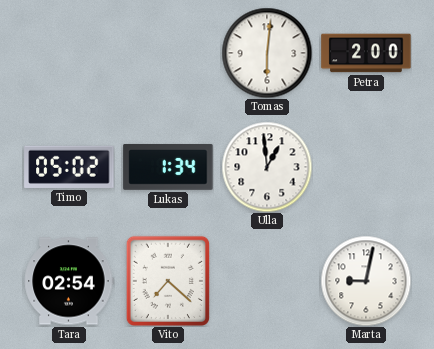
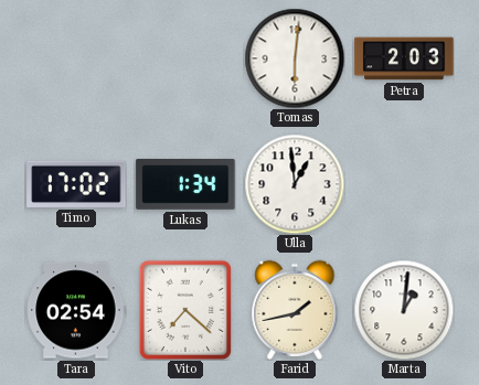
Petra: 2:00 -> 2:03 (404, 58)
Timo: 05:02 -> 17:02 (76, 184)
Farid: none -> 1:43 (295, 310)
Marta: 9:02 -> 1:01 (404, 310)
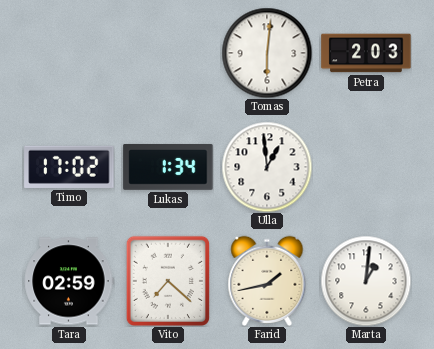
Tara: 02:54 -> 02:59 (69, 281)
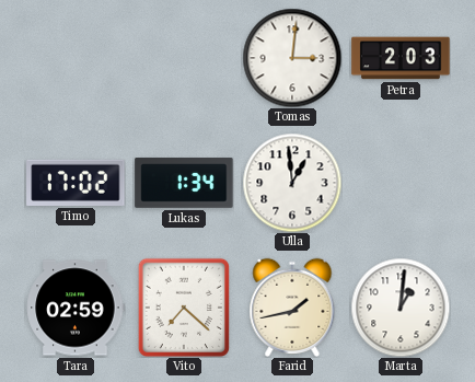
Tomas: 6:01 -> 3:01 (292, 58)
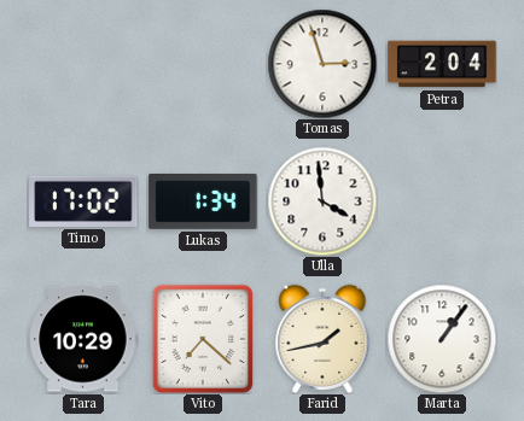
Tomas: 3:01 -> 2:57 (322, 64)
Petra: 2:03 -> 2:04 (442, 64)
Ulla: 12:59 -> 3:59 (322, 201)
Tara: 02:59 -> 10:29 (83, 339)
Marta: 1:01 -> 1:06 (442, 339)
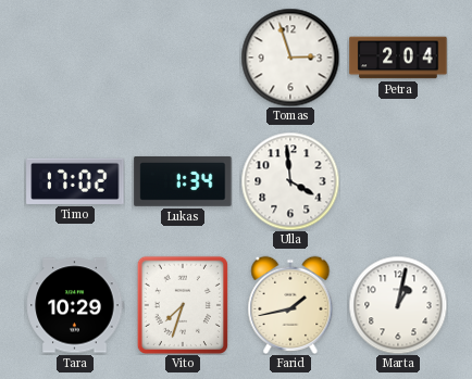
Vito: 7:22 -> 7:33 (183, 305)
Marta: 1:06 -> 1:02 (398, 305)
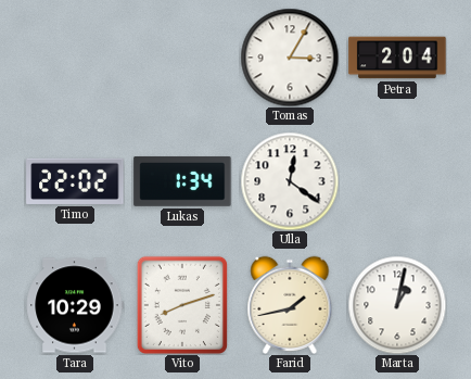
Tomas: 2:57 -> 3:05 (290, 58)
Timo: 17:02 -> 22:02 (75, 181)
Ulla: 3:59 -> 12:21 (290, 181)
Vito: 7:33 -> 8:12 (182, 305)
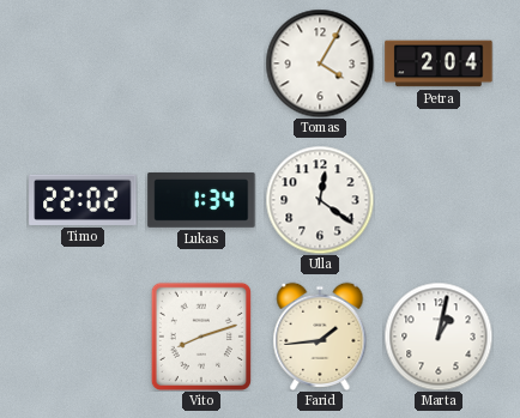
Tomas: 3:05 -> 4:05 (320, 63)
Tara: 10:29 -> none (75, 305)
Farid: 1:43 -> 1:44 (320, 337)
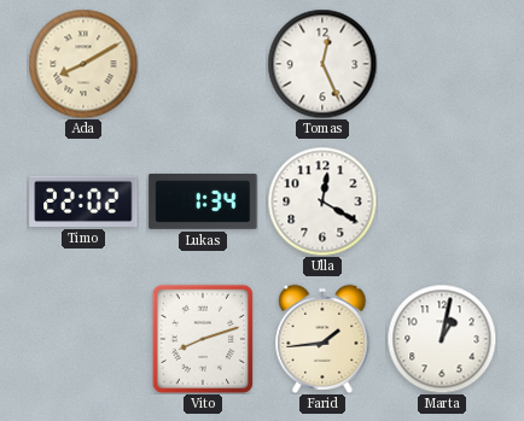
Ada: none -> 8:10 (83, 64)
Tomas: 4:05 -> 12:26 (322, 64)
Petra: 2:04 -> none (439, 63)
Ulla: 12:21 -> 12:20 (322, 201)
